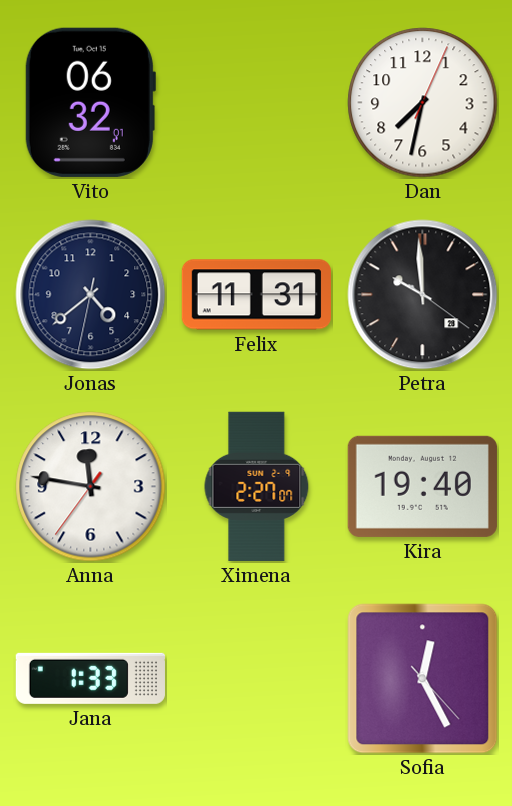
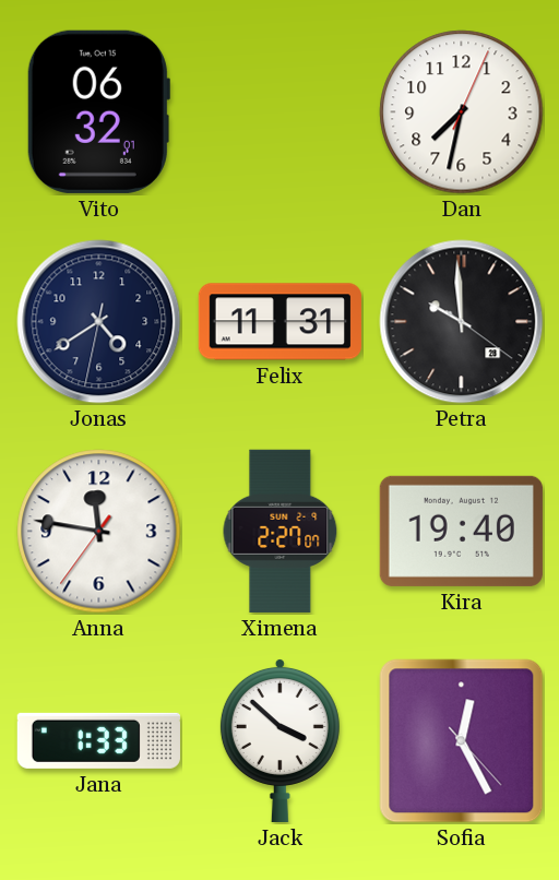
Jonas: 4:38 -> 4:39 (99, 322)
Jack: none -> 3:52 (279, 740)
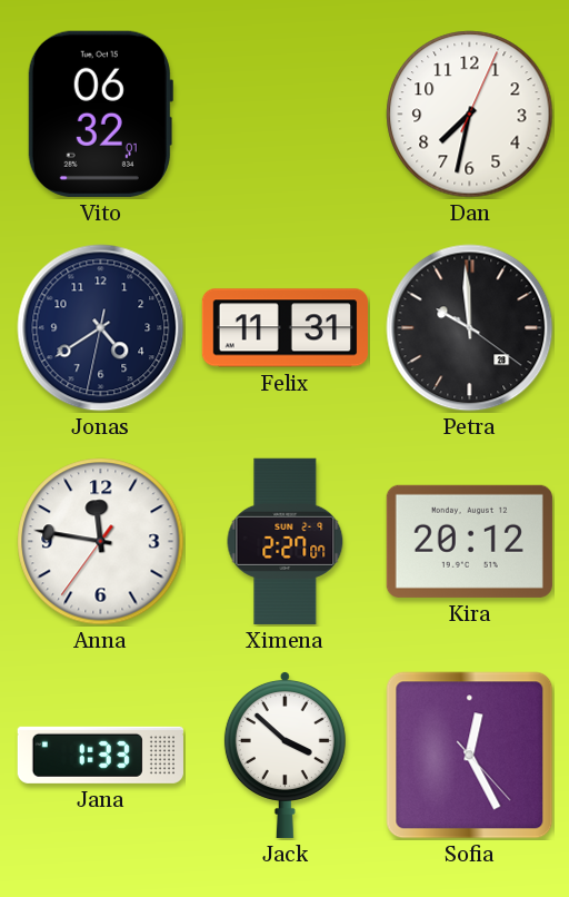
Kira: 19:40 -> 20:12 (469, 541)
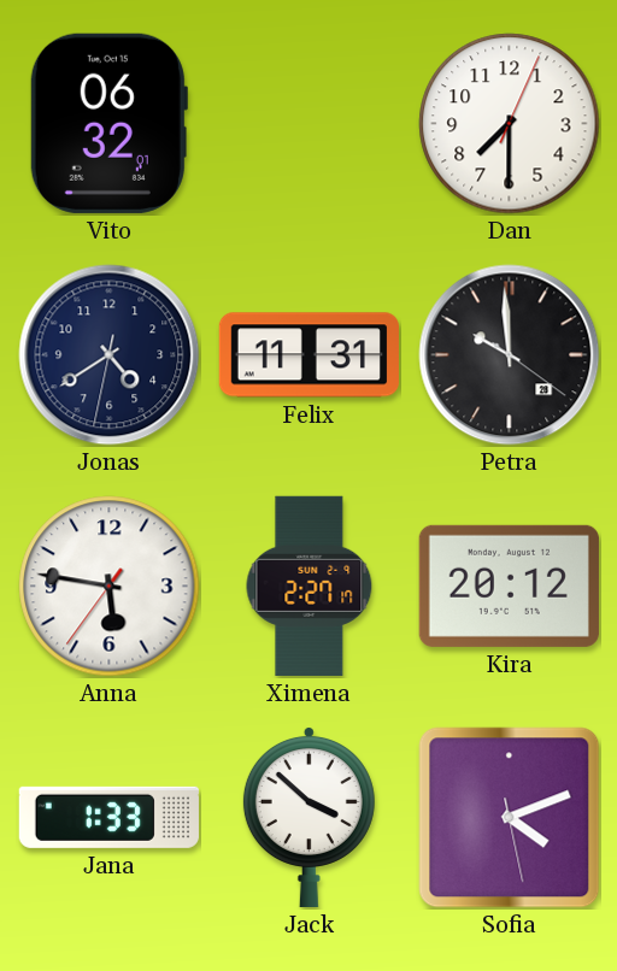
Dan: 7:32 -> 7:30 (510, 124)
Anna: 11:46 -> 5:46 (110, 587)
Ximena: 2:27:07 -> 2:27:17 (310, 585)
Sofia: 12:25 -> 4:11 (510, 818)
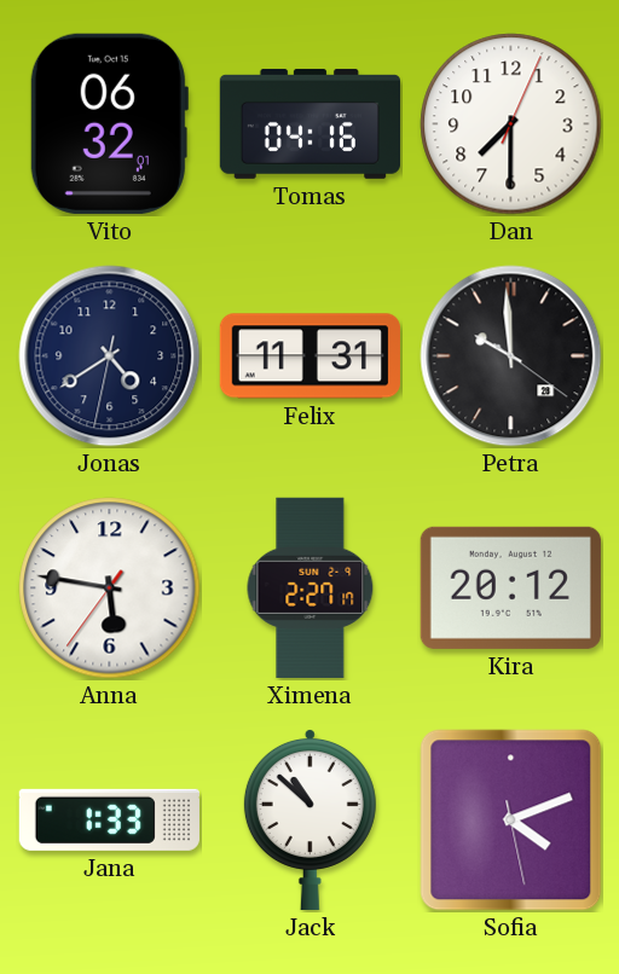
Tomas: none -> 04:16 (309, 123)
Jack: 3:52 -> 10:52 (309, 819)
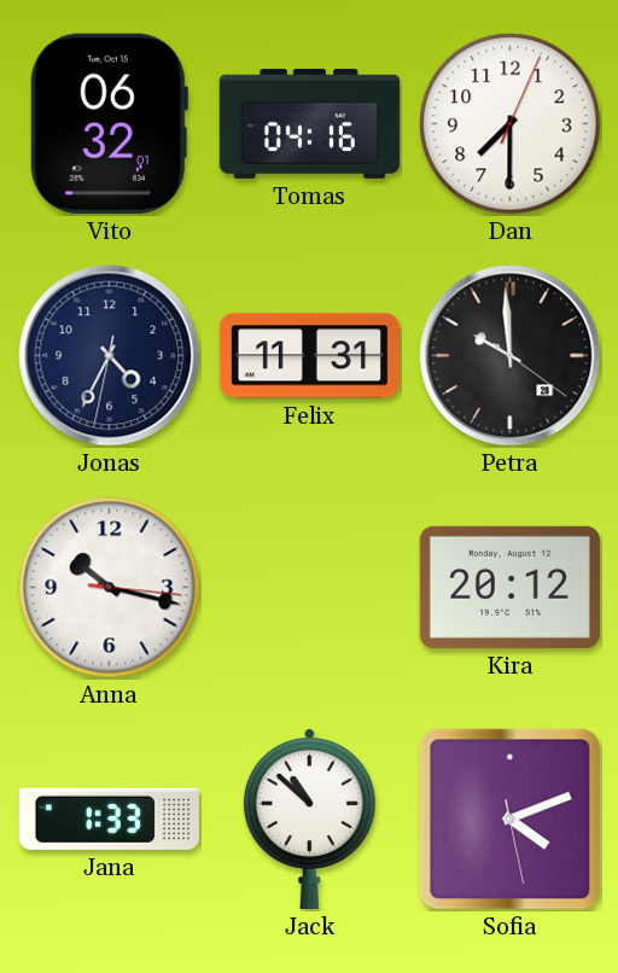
Jonas: 4:39 -> 4:34 (110, 356)
Anna: 5:46 -> 10:17 (110, 588)
Ximena: 2:27 -> none (311, 587)
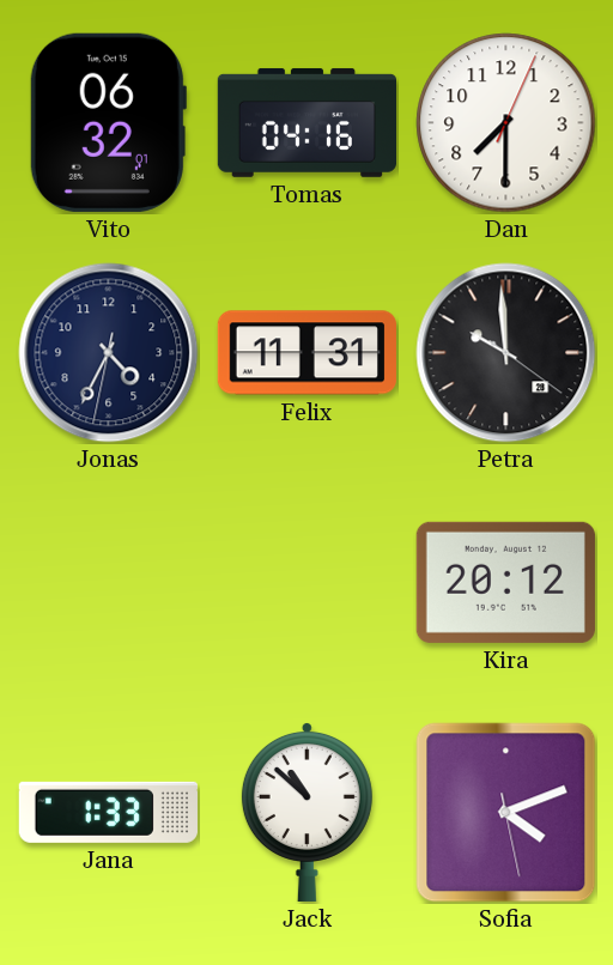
Anna: 10:17 -> none (110, 588)
